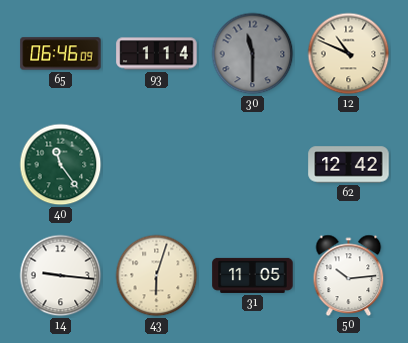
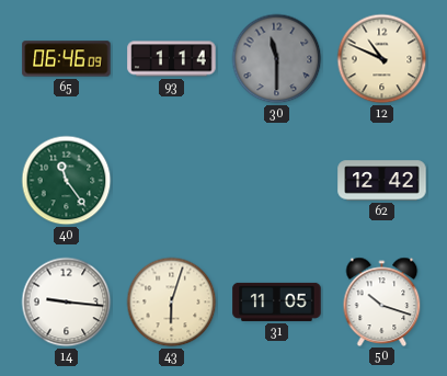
50: 10:14 -> 10:18 (382, 301)
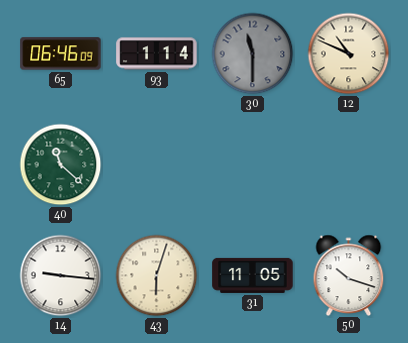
40: 11:24 -> 11:22 (61, 165)
62: 12:42 -> none (382, 181)
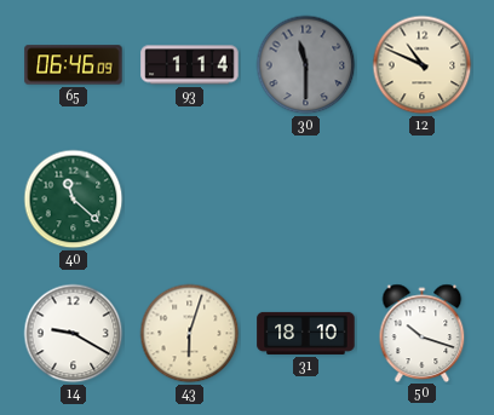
14: 9:16 -> 9:20 (74, 334)
31: 11:05 -> 18:10 (306, 333)
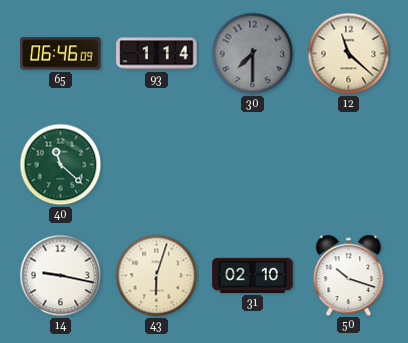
30: 11:30 -> 7:30 (253, 54)
12: 10:49 -> 11:22 (349, 54)
14: 9:20 -> 9:17 (61, 276)
31: 18:10 -> 02:10 (253, 275)
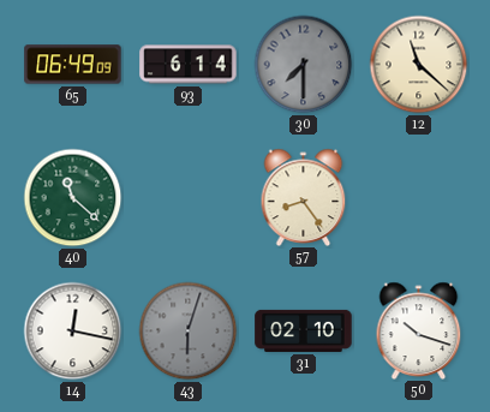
65: 06:46 -> 06:49 (73, 65)
93: 1:14 -> 6:14 (189, 65)
57: none -> 8:24 (304, 197)
14: 9:17 -> 12:17 (73, 332)
43 dial: cream -> grey (189, 332)
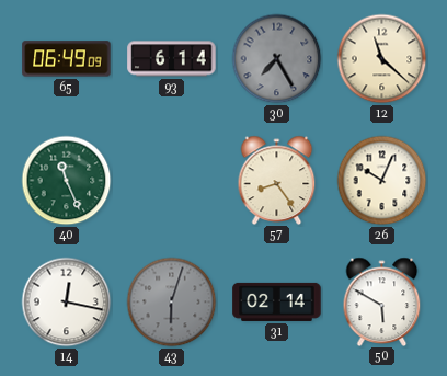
30: 7:30 -> 7:25 (277, 59)
40: 11:22 -> 11:26 (67, 181)
26: none -> 10:04 (382, 181)
31: 02:10 -> 02:14 (277, 301)
50: 10:18 -> 5:50 (382, 301)
